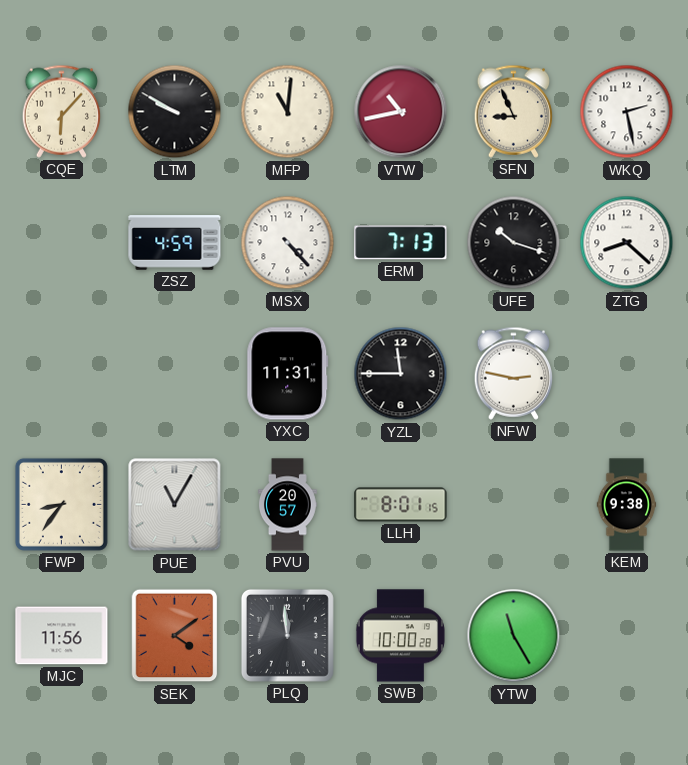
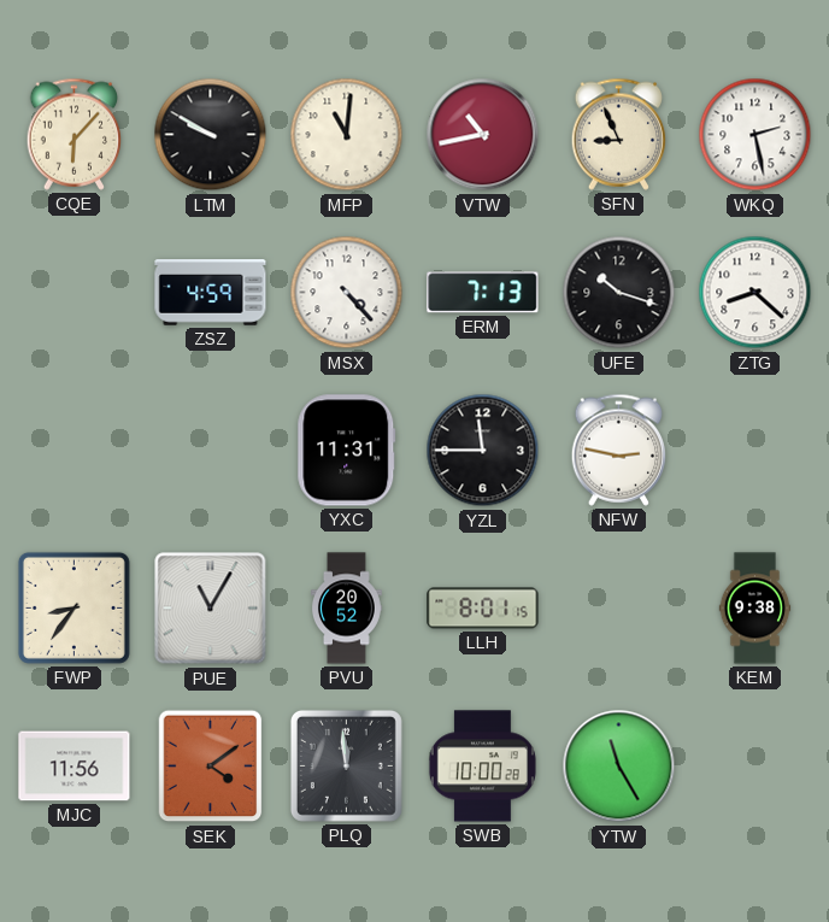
PVU: 20:57 -> 20:52 (346, 609)
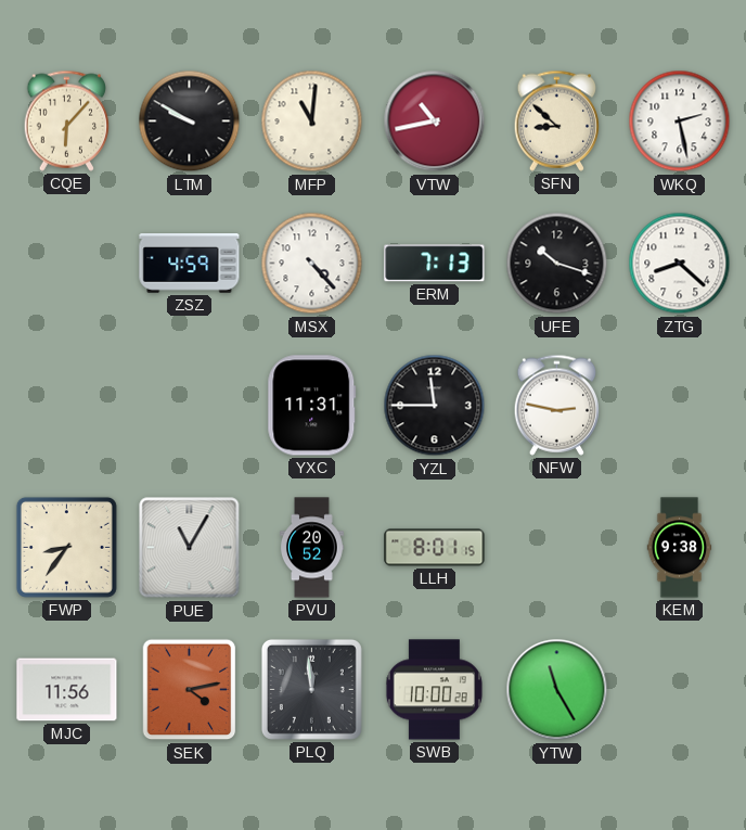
SFN: 8:56 -> 8:52 (557, 120)
SEK: 4:09 -> 4:13 (190, 690)
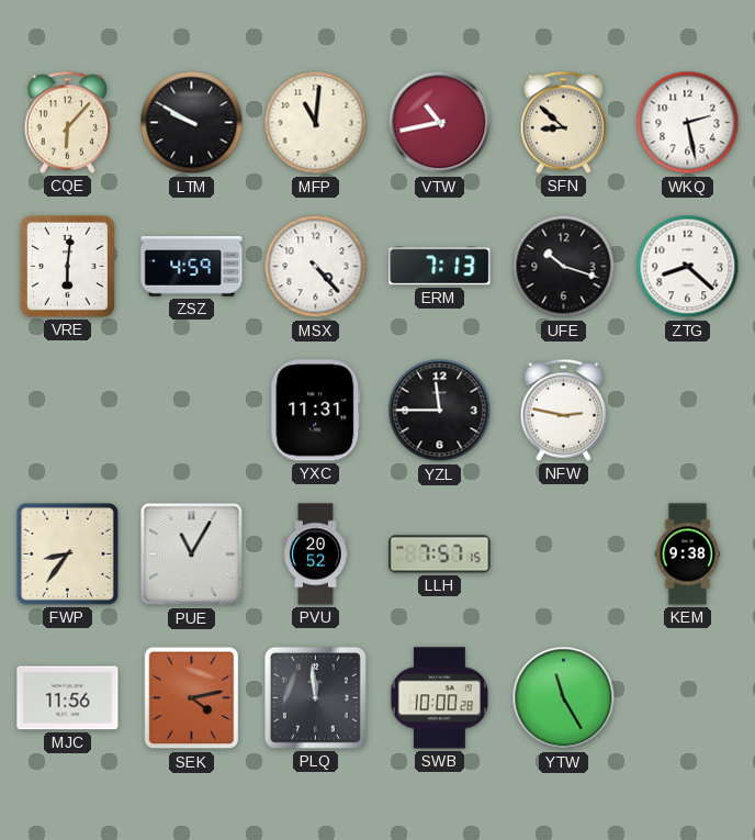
VRE: none -> 6:01 (67, 266)
LLH: 8:01 -> 7:57 (440, 555)
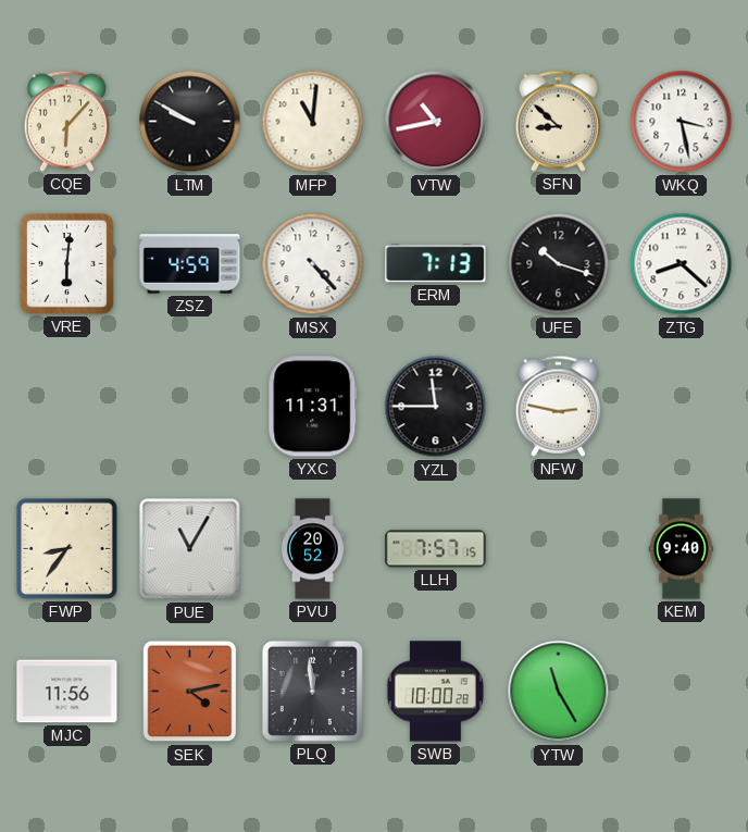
WKQ: 2:28 -> 3:28 (682, 122)
KEM: 9:38 -> 9:40 (682, 549)
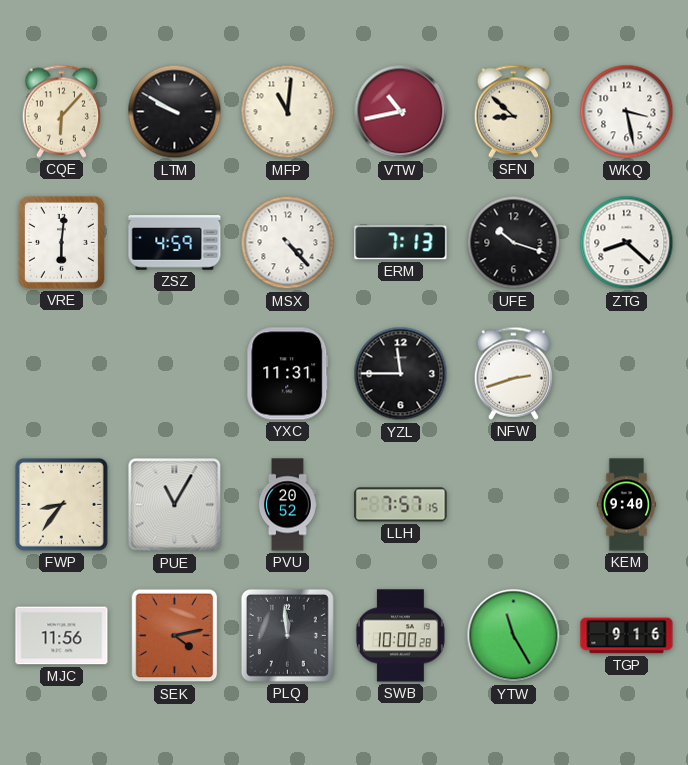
NFW: 2:47 -> 2:42 (514, 373)
TGP: none -> 9:16 (627, 636)
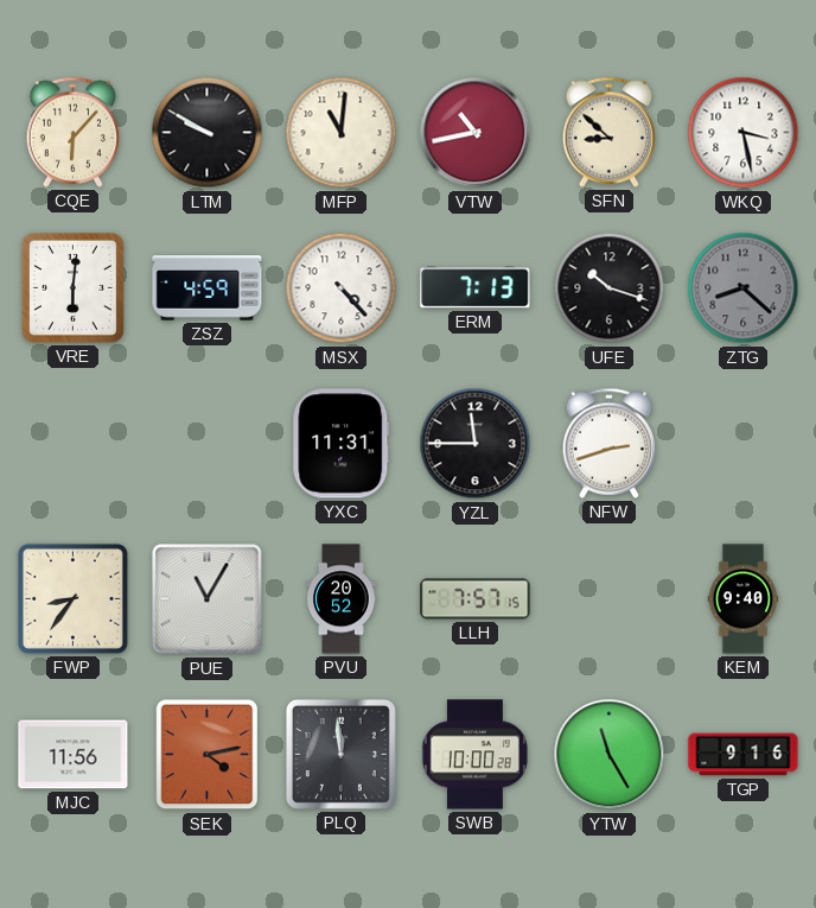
ZTG dial: white -> grey (744, 288)
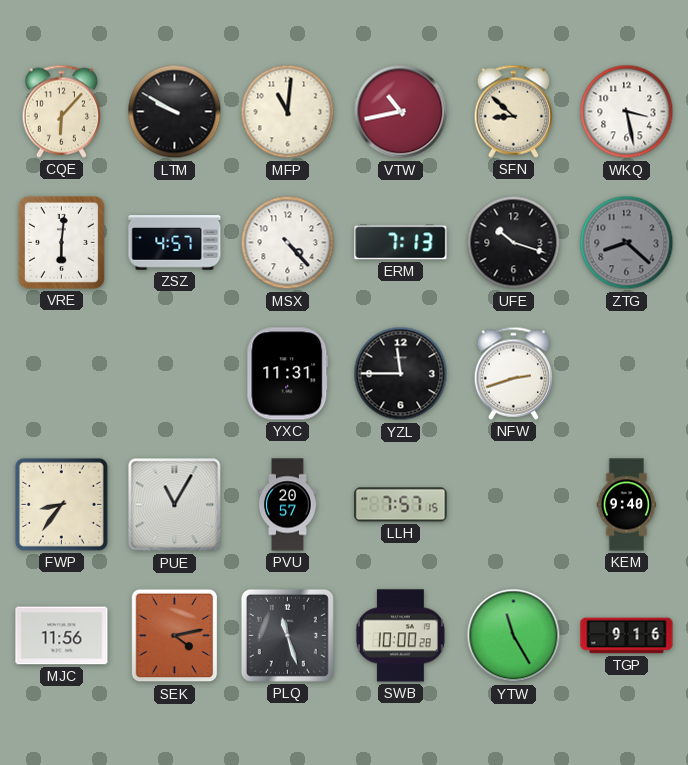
ZSZ: 4:59 -> 4:57 (175, 243)
PVU: 20:52 -> 20:57 (287, 505)
PLQ: 11:59 -> 11:27 (287, 635)
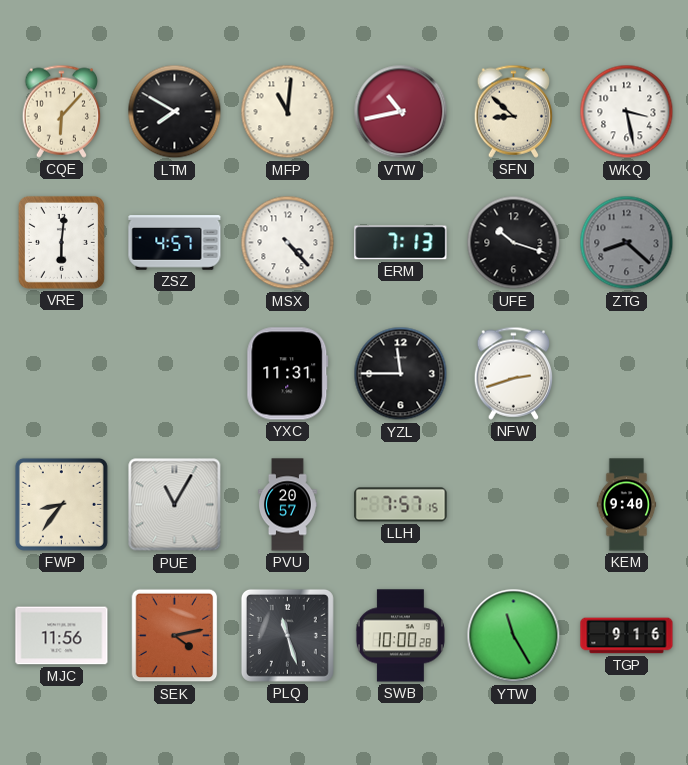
LTM: 9:50 -> 7:50 (175, 112)
